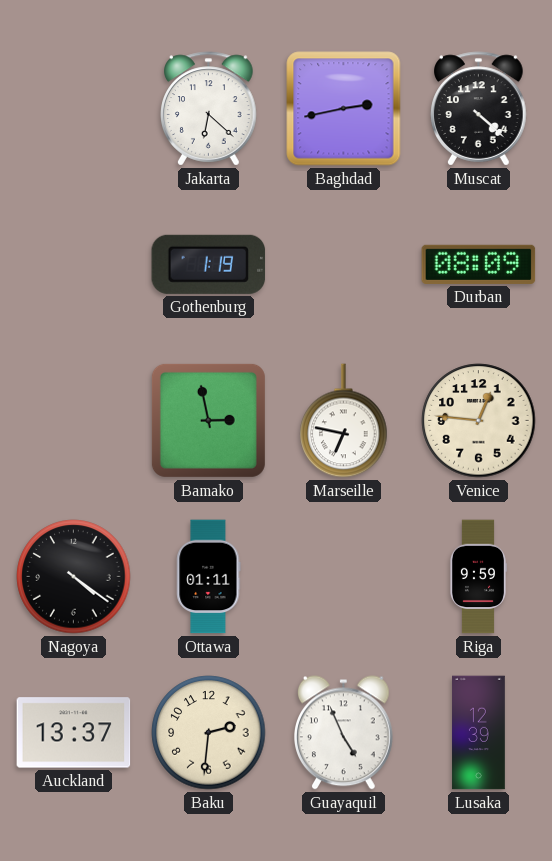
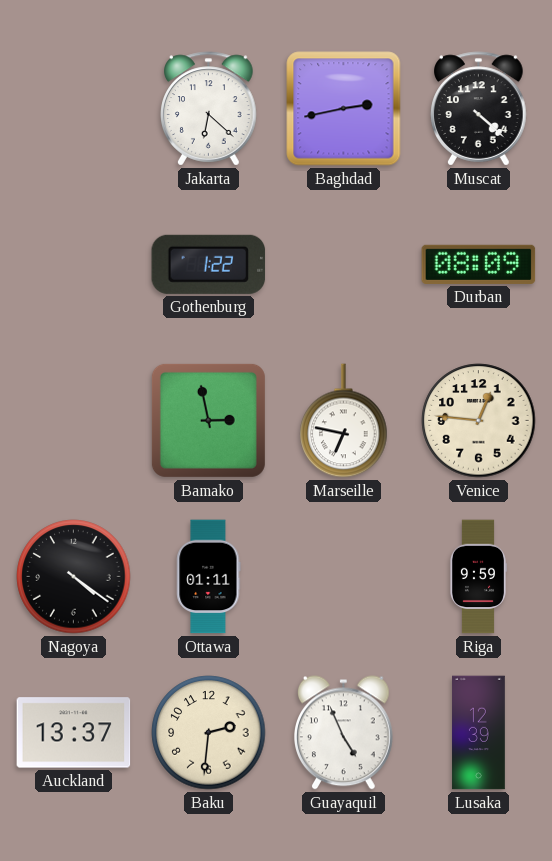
Gothenburg: 1:19 -> 1:22 (209, 264)
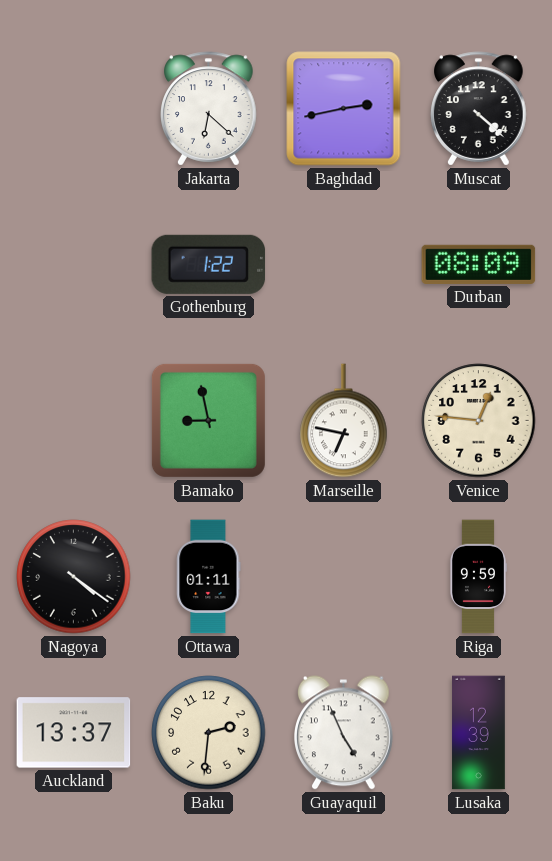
Bamako: 2:58 -> 8:58 (208, 420)
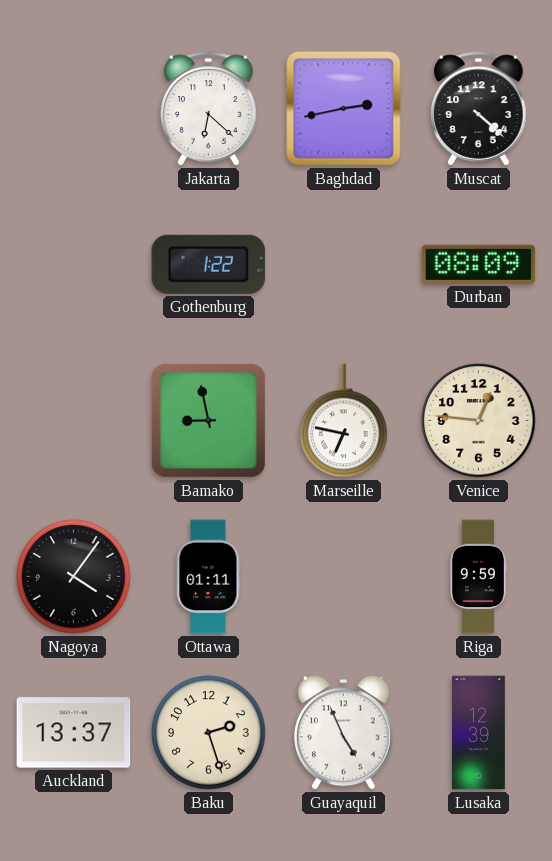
Nagoya: 4:21 -> 4:06 (74, 577)
Baku: 2:31 -> 2:27 (209, 733)
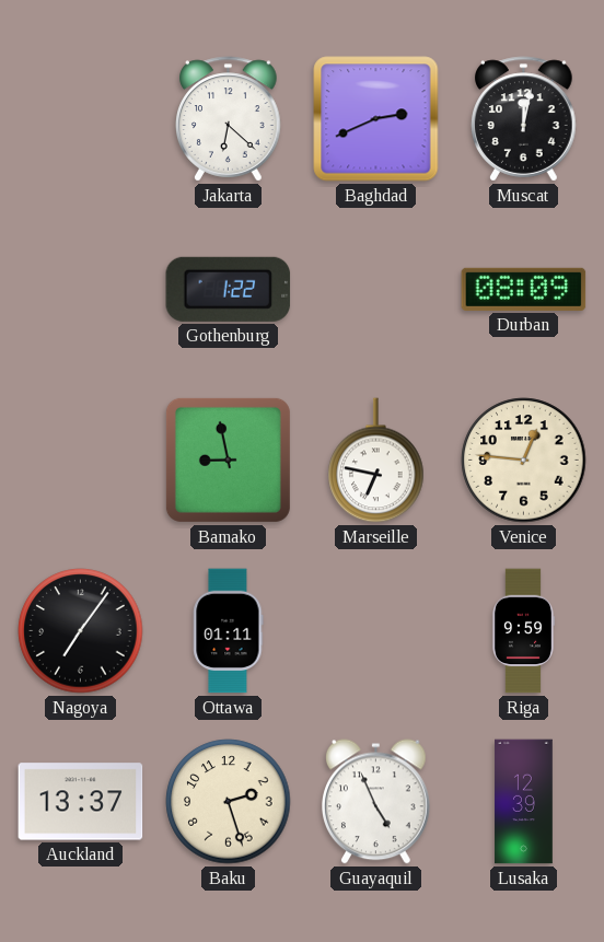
Baghdad: 2:43 -> 2:41 (376, 119)
Muscat: 4:22 -> 12:02 (524, 119)
Nagoya: 4:06 -> 7:06 (81, 631)
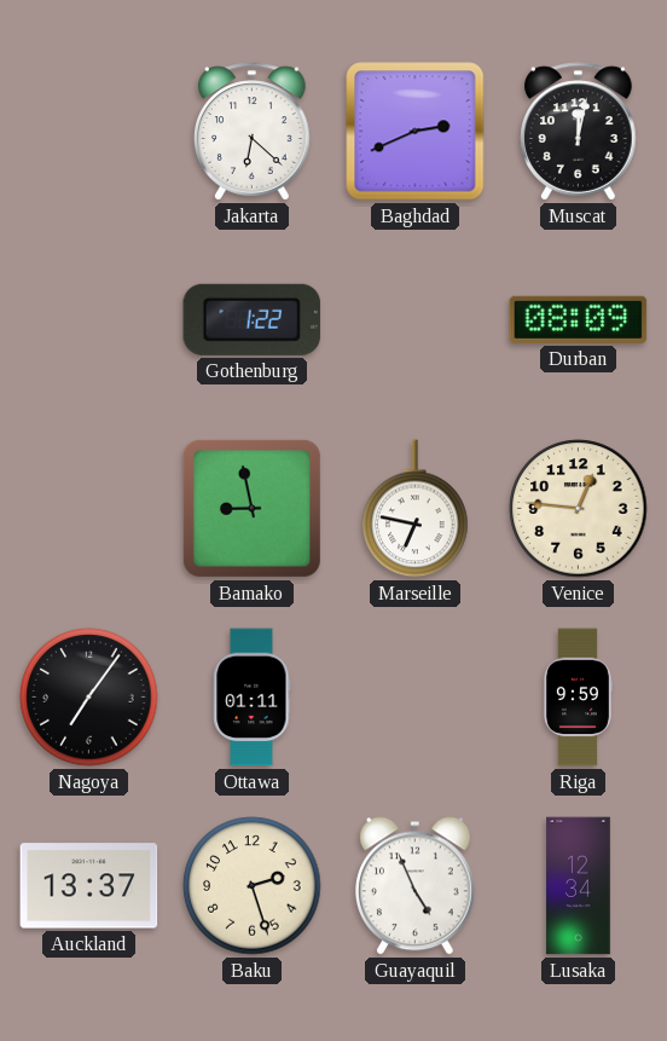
Lusaka: 12:39 -> 12:34 (579, 886)
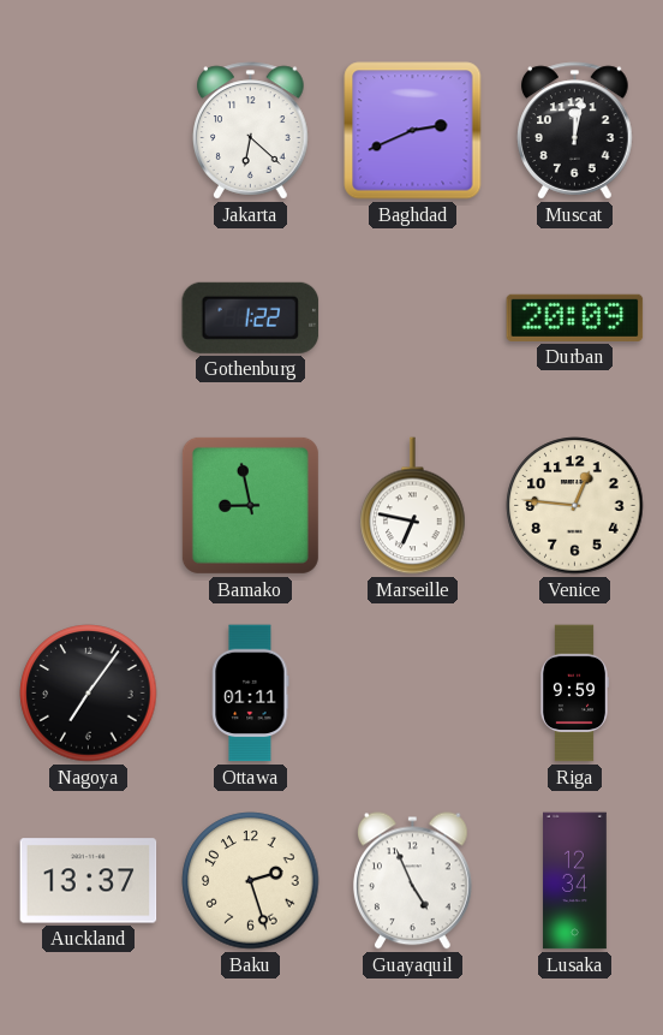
Durban: 08:09 -> 20:09 (575, 317)
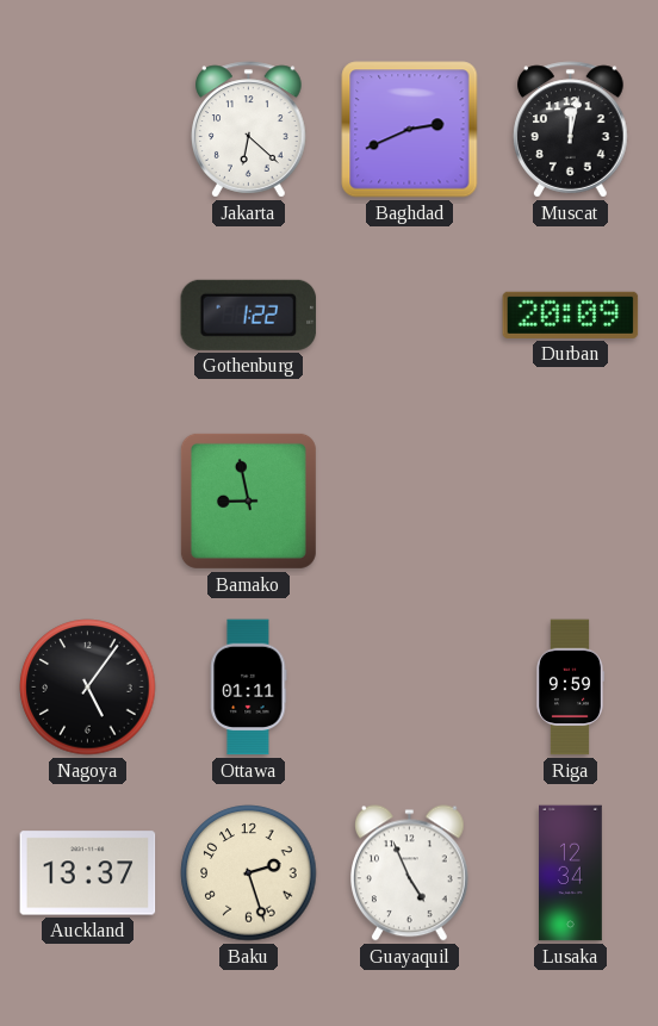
Marseille: 6:47 -> none (413, 506)
Venice: 12:46 -> none (575, 506)
Nagoya: 7:06 -> 5:06 (88, 688)
